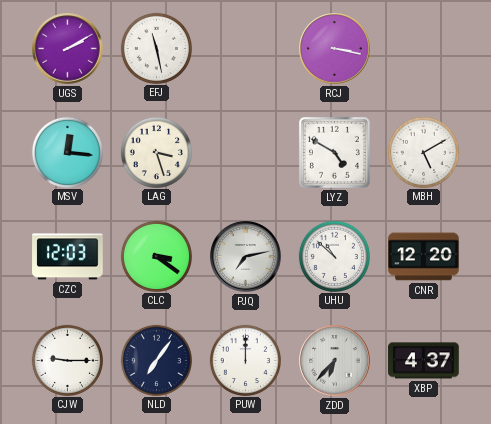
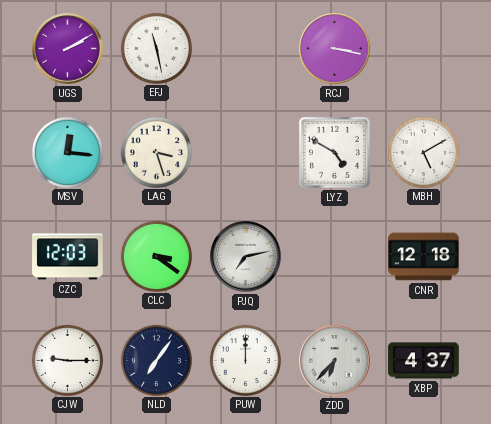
UHU: 10:52 -> none (334, 256)
CNR: 12:20 -> 12:18 (424, 257)
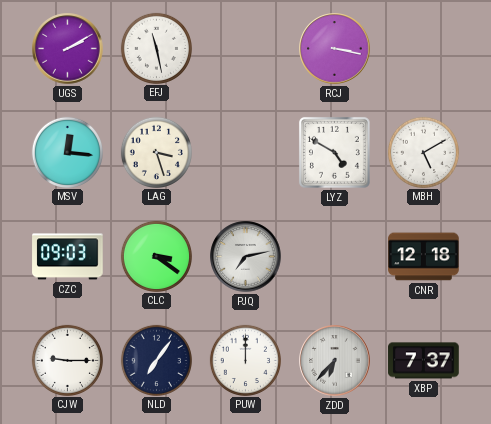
CZC: 12:03 -> 09:03 (68, 257)
XBP: 4:37 -> 7:37 (424, 361)
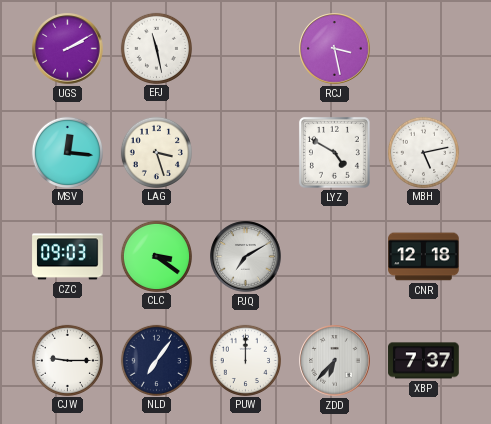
RCJ: 3:17 -> 3:28 (335, 49)
MBH: 5:10 -> 5:13 (423, 152)
PJQ: 7:13 -> 7:10 (246, 257)
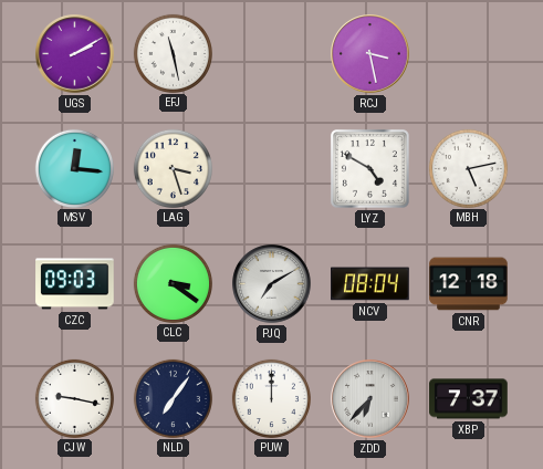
NCV: none -> 08:04 (370, 284)
CJW: 9:15 -> 9:17 (74, 398)
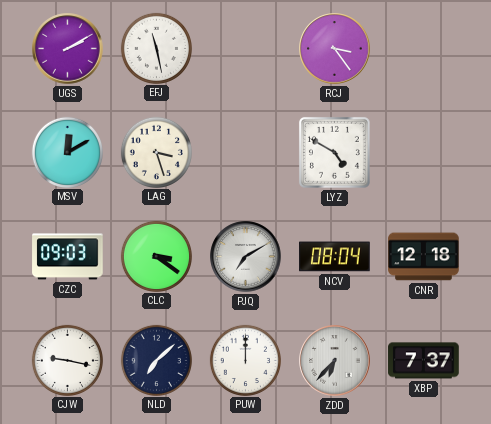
RCJ: 3:28 -> 3:24 (335, 49)
MSV: 12:16 -> 12:10 (67, 152)
MBH: 5:13 -> none (468, 168)
NLD: 7:06 -> 7:08 (156, 360)
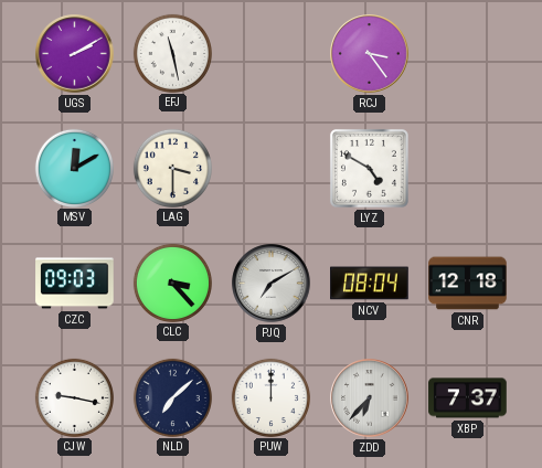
LAG: 3:27 -> 3:30 (172, 168)
CLC: 3:21 -> 3:23 (172, 283)
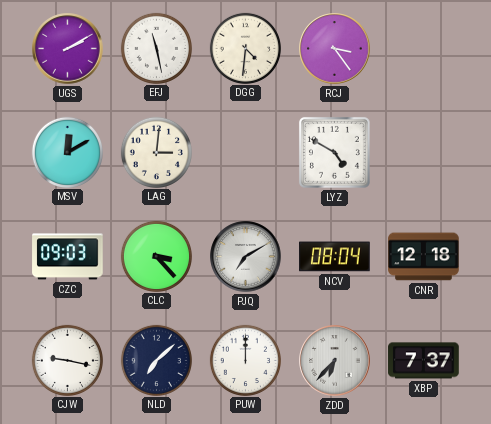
DGG: none -> 4:31 (245, 48)
LAG: 3:30 -> 3:01 (156, 152)
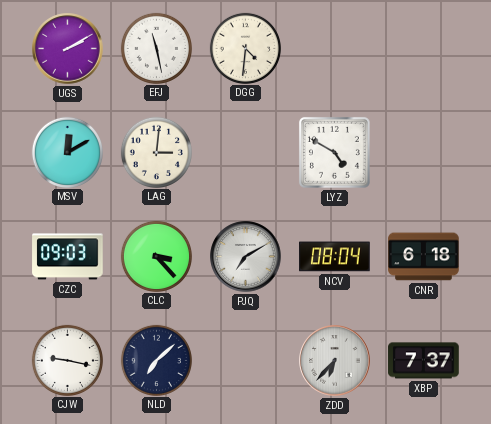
RCJ: 3:24 -> none (335, 49)
CNR: 12:18 -> 6:18 (424, 257)
PUW: 12:00 -> none (245, 360)
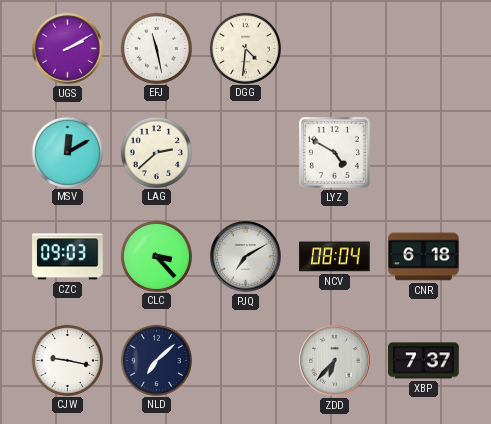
LAG: 3:01 -> 2:38 (156, 152)
